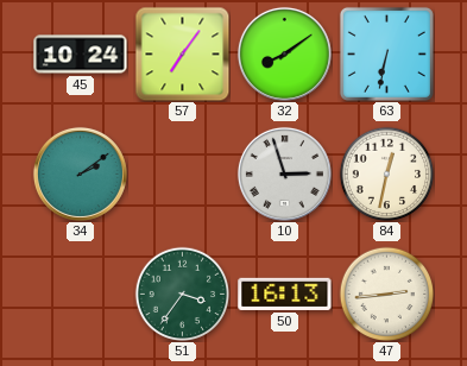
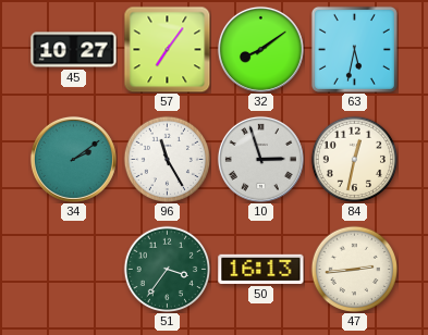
45: 10:24 -> 10:27 (74, 50)
63: 6:32 -> 5:32 (354, 49)
96: none -> 11:25 (167, 159)
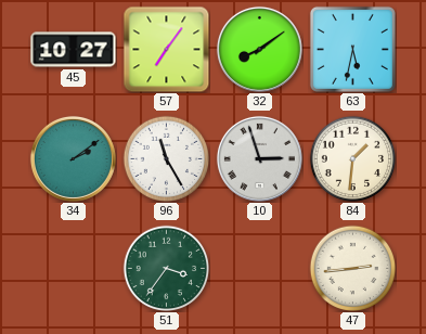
84: 12:32 -> 1:31 (352, 158)
50: 16:13 -> none (261, 269)
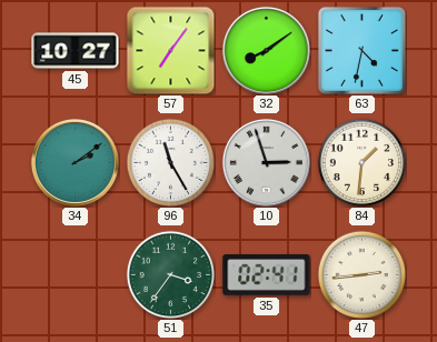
63: 5:32 -> 4:32 (361, 50)
35: none -> 02:41 (267, 275)
